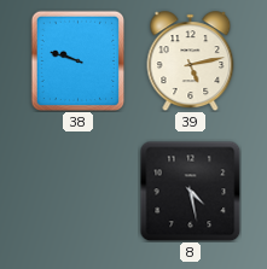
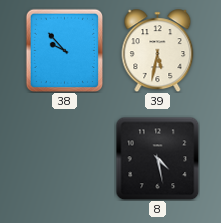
38: 9:48 -> 9:53 (65, 50)
39: 5:13 -> 5:32 (158, 51)
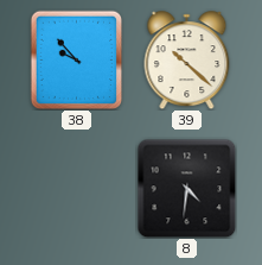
39: 5:32 -> 10:22 (187, 61)
8: 4:28 -> 4:31 (186, 188)
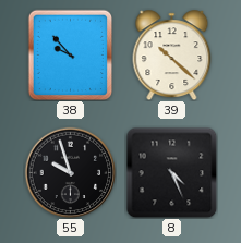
55: none -> 9:57 (70, 172)
8: 4:31 -> 4:26 (171, 172)
